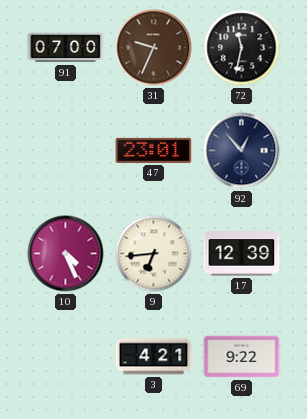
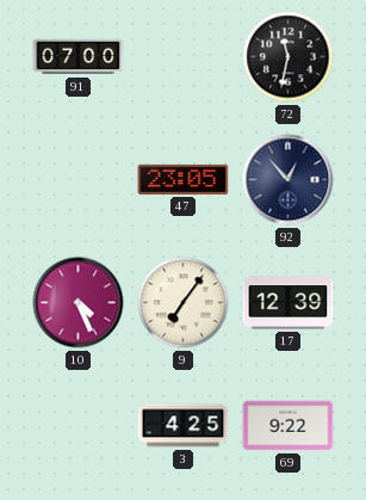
31: 9:34 -> none (154, 48)
47: 23:01 -> 23:05 (184, 179)
9: 6:44 -> 7:06 (184, 303)
3: 4:21 -> 4:25 (184, 426)
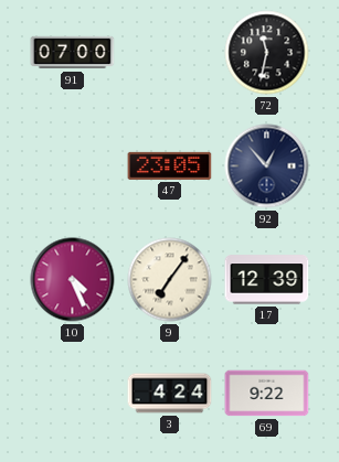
3: 4:25 -> 4:24 (170, 394)
